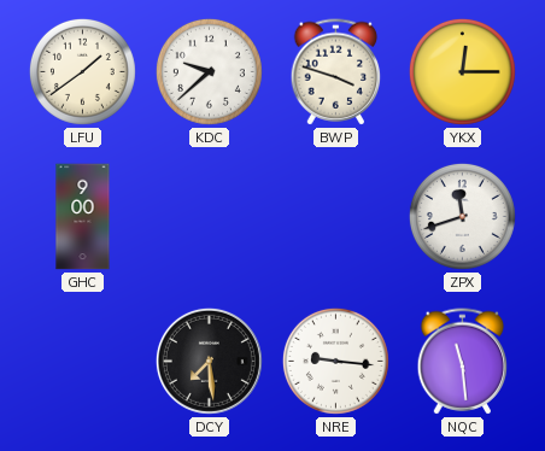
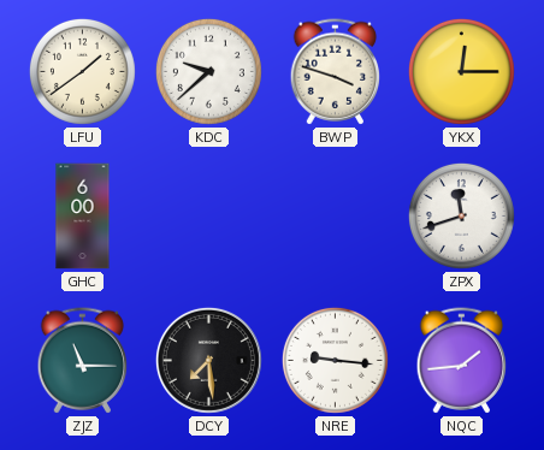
GHC: 9:00 -> 6:00 (83, 217)
ZJZ: none -> 11:15 (83, 361)
NQC: 11:29 -> 1:44 (462, 361)
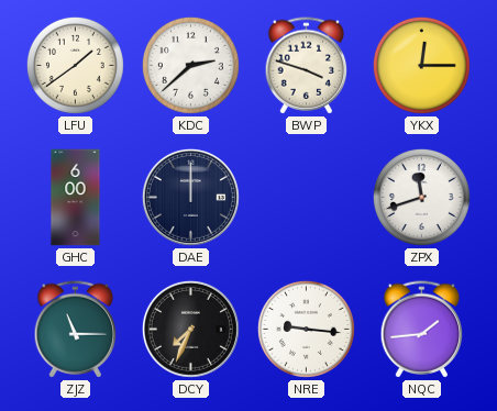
KDC: 9:38 -> 2:38 (190, 65)
DAE: none -> 12:00 (190, 197)
DCY: 7:29 -> 7:34 (190, 329)
